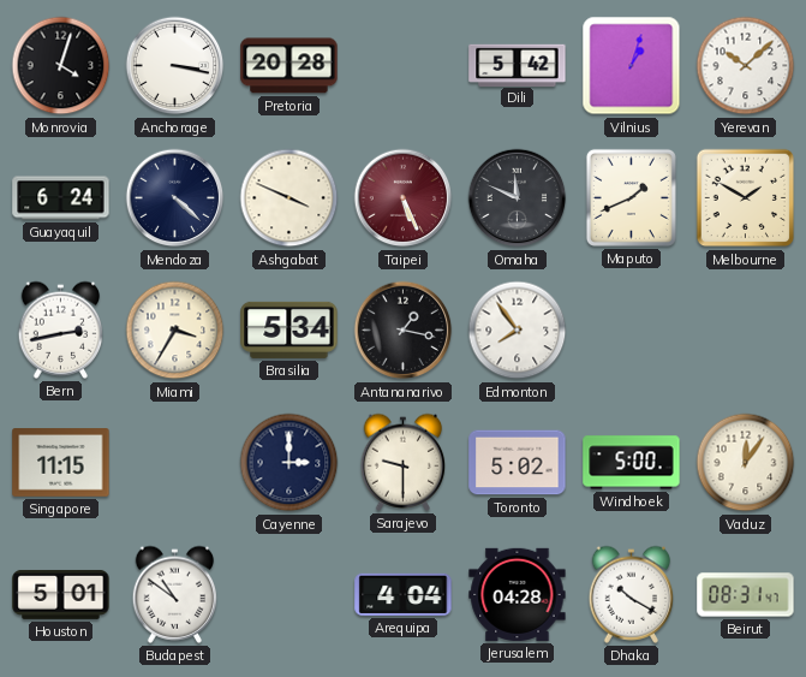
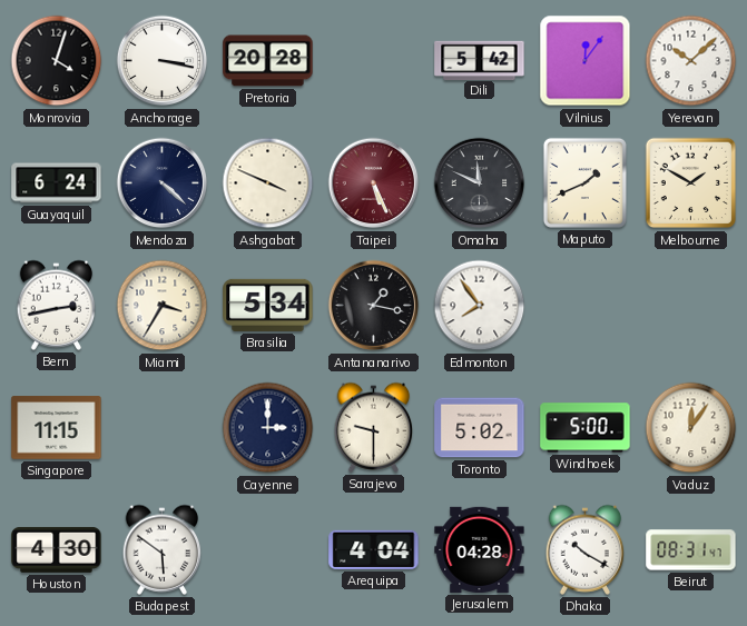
Vilnius: 1:03 -> 12:06 (586, 61)
Houston: 5:01 -> 4:30 (57, 549)
Budapest: 10:51 -> 5:51 (163, 549)
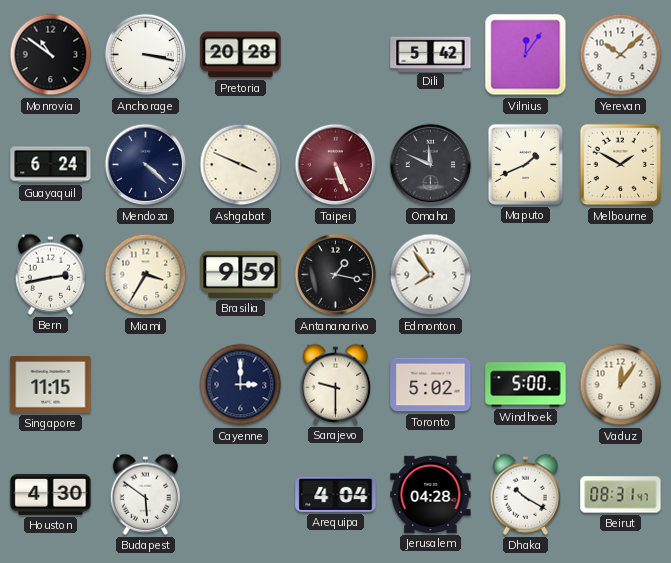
Monrovia: 4:03 -> 10:51 (51, 55)
Brasilia: 5:34 -> 9:59 (241, 274)
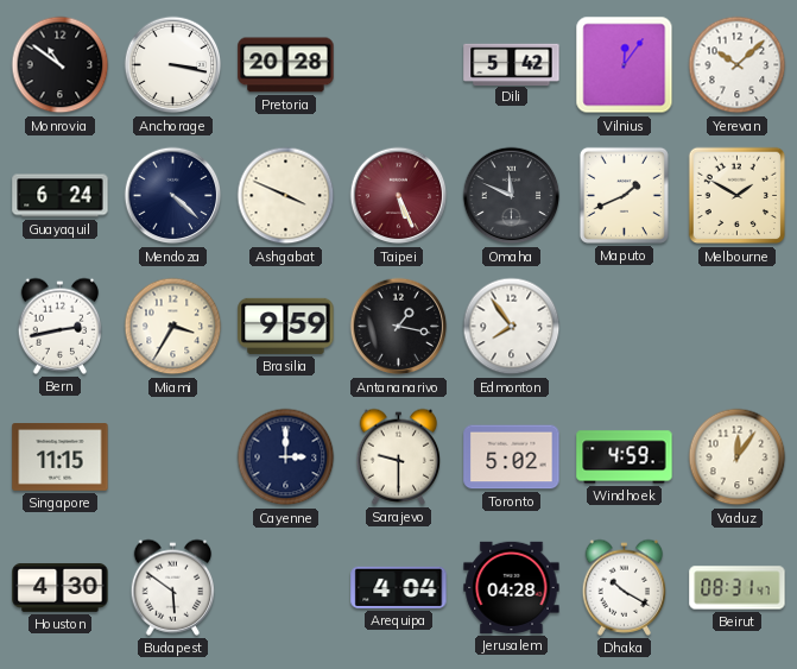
Windhoek: 5:00 -> 4:59 (625, 457)
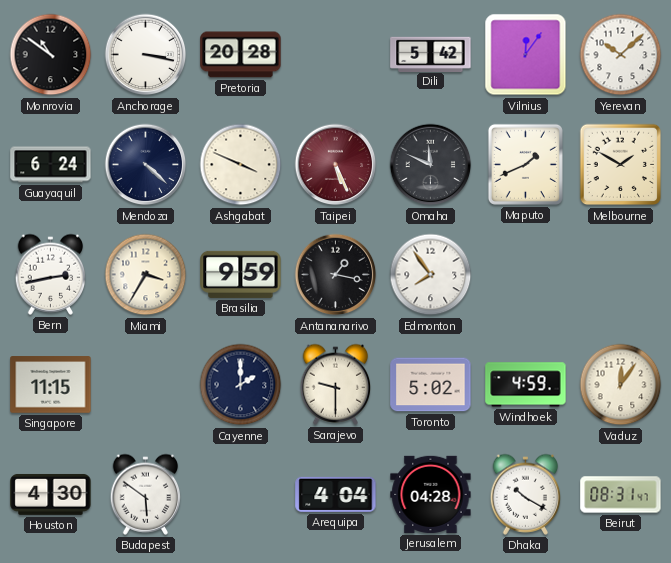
Cayenne: 3:00 -> 2:00 (241, 385)
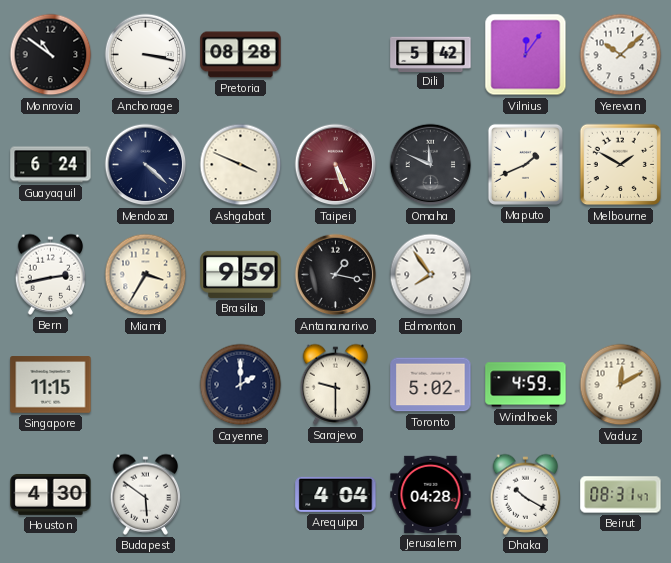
Pretoria: 20:28 -> 08:28 (241, 55)
Vaduz: 12:06 -> 12:10 (621, 385)
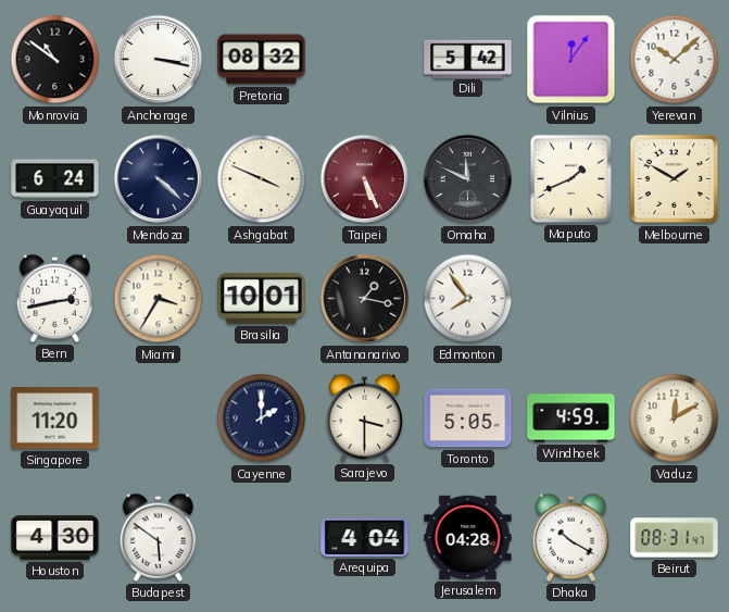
Pretoria: 08:28 -> 08:32 (262, 60)
Brasilia: 9:59 -> 10:01 (262, 298)
Singapore: 11:15 -> 11:20 (55, 419)
Sarajevo: 9:30 -> 3:30 (365, 417)
Toronto: 5:02 -> 5:05 (468, 419)
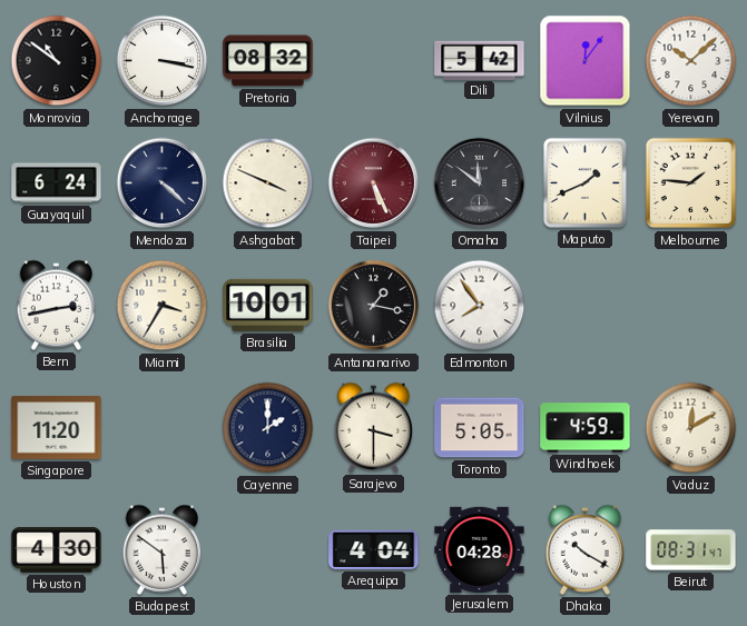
Omaha: 11:49 -> 11:51 (480, 183)
Melbourne: 1:50 -> 1:46 (691, 183)
